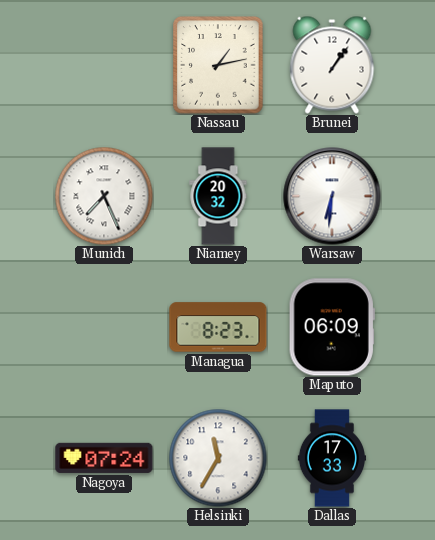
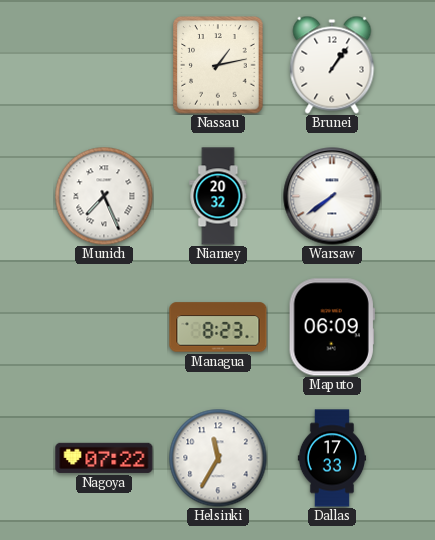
Warsaw: 6:31 -> 7:39 (332, 196)
Nagoya: 07:24 -> 07:22 (104, 458)
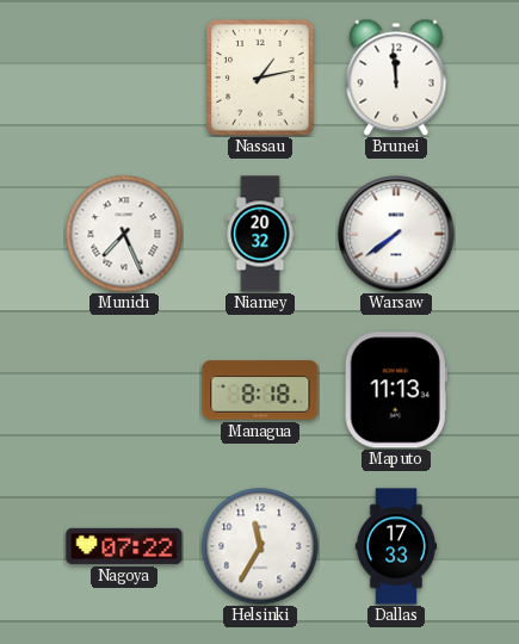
Brunei: 1:06 -> 11:59 (396, 78)
Managua: 8:23 -> 8:18 (260, 390)
Maputo: 06:09 -> 11:13 (396, 390)
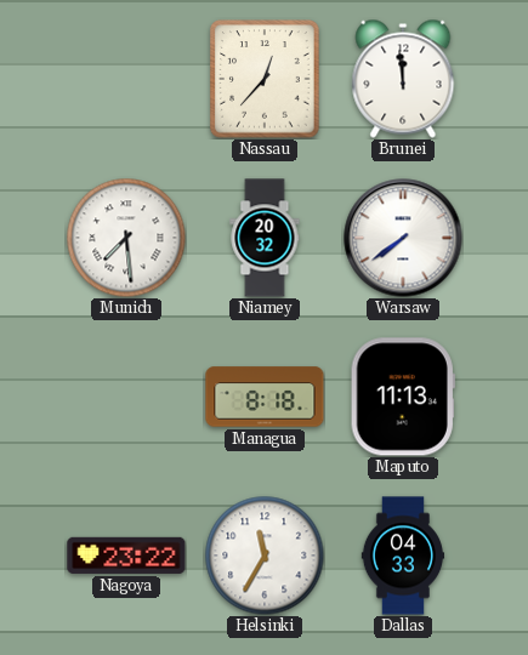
Nassau: 1:13 -> 12:37 (265, 79)
Munich: 7:26 -> 7:29 (126, 238)
Nagoya: 07:22 -> 23:22 (126, 556)
Dallas: 17:33 -> 04:33 (402, 556)
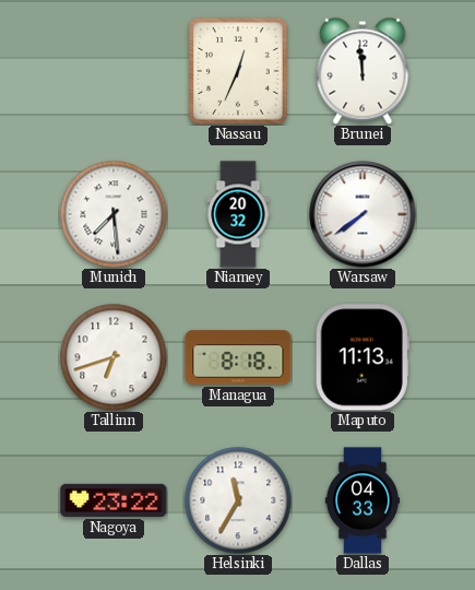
Nassau: 12:37 -> 12:34 (238, 71)
Tallinn: none -> 6:42 (114, 357)
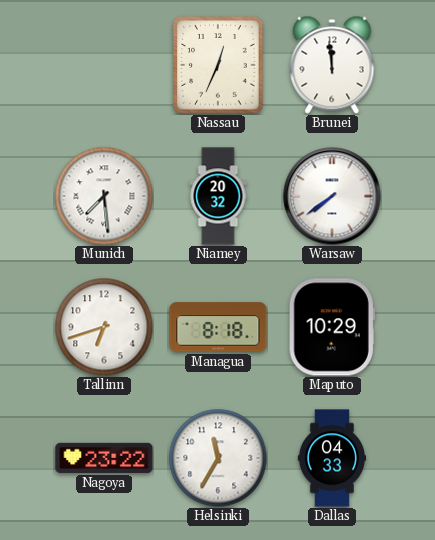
Maputo: 11:13 -> 10:29 (332, 327)
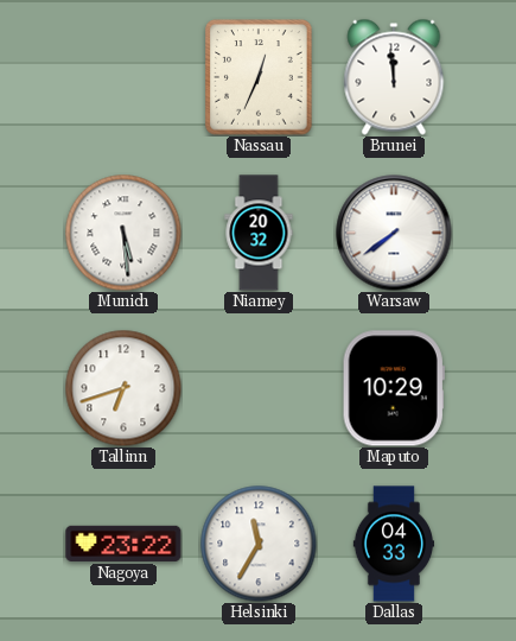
Munich: 7:29 -> 5:29 (123, 233)
Managua: 8:18 -> none (218, 327)
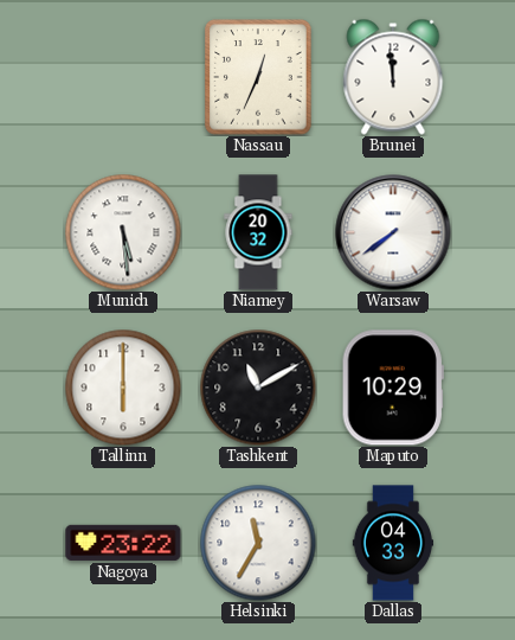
Tallinn: 6:42 -> 6:00 (123, 388)
Tashkent: none -> 11:10 (258, 388)
